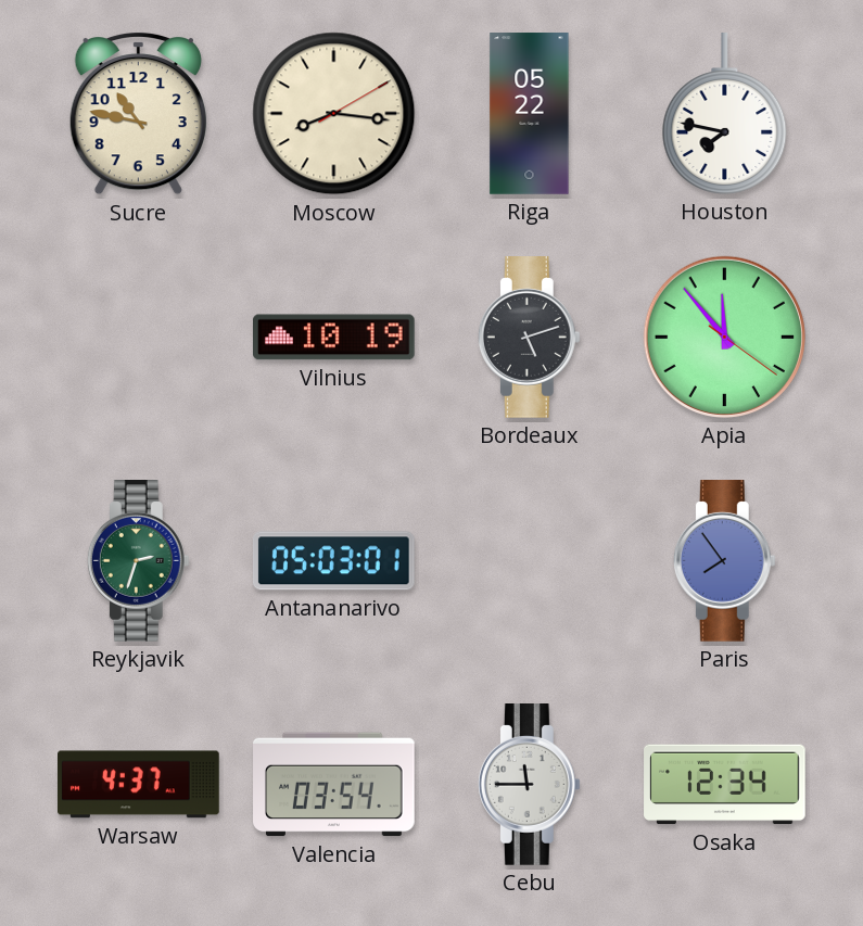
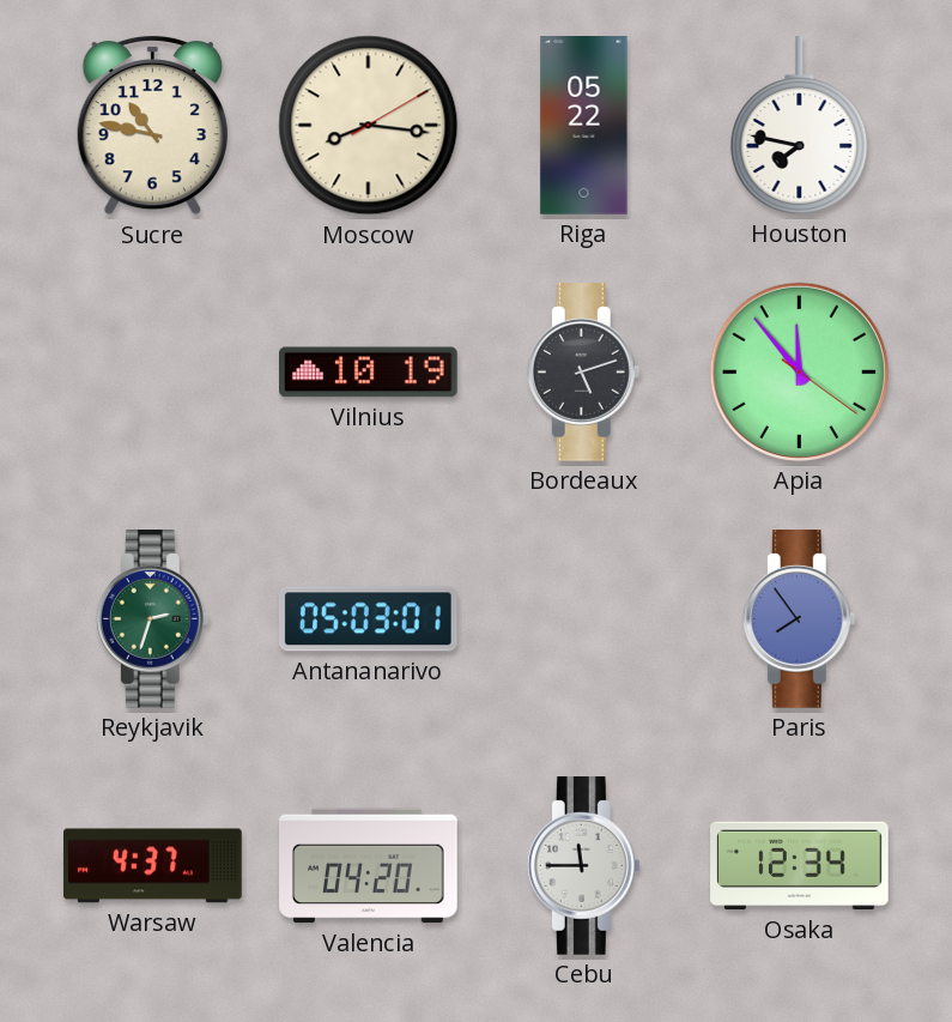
Valencia: 03:54 -> 04:20 (369, 866)
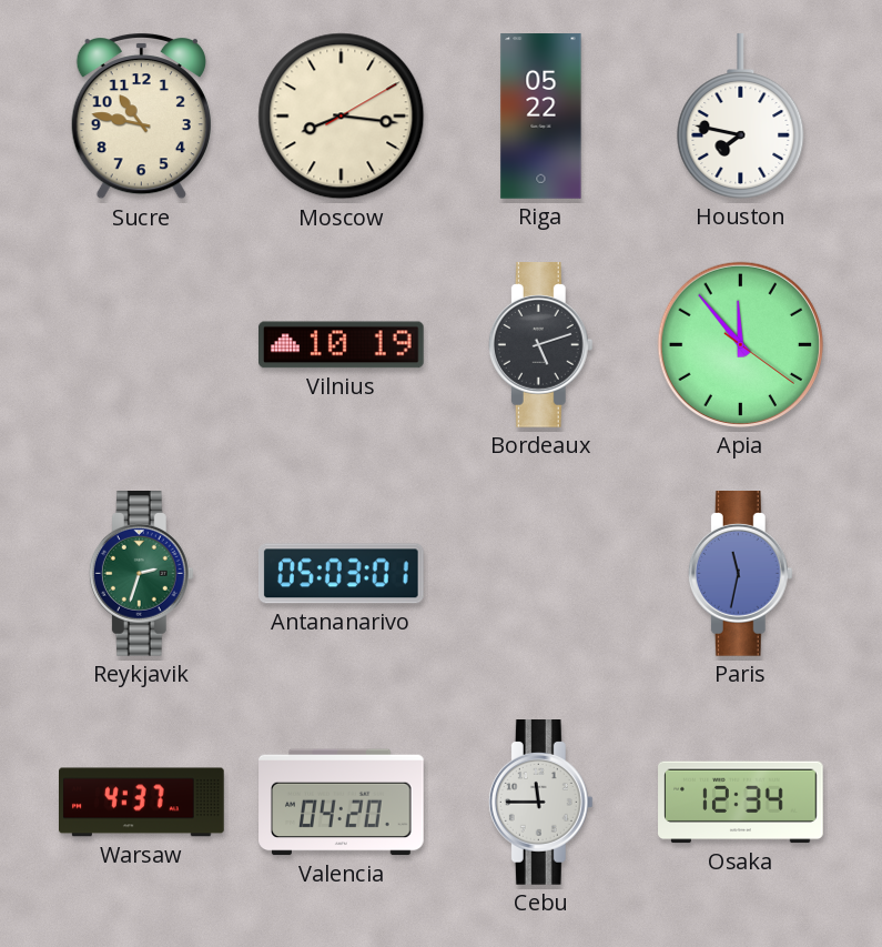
Paris: 7:54 -> 11:32 (740, 574)
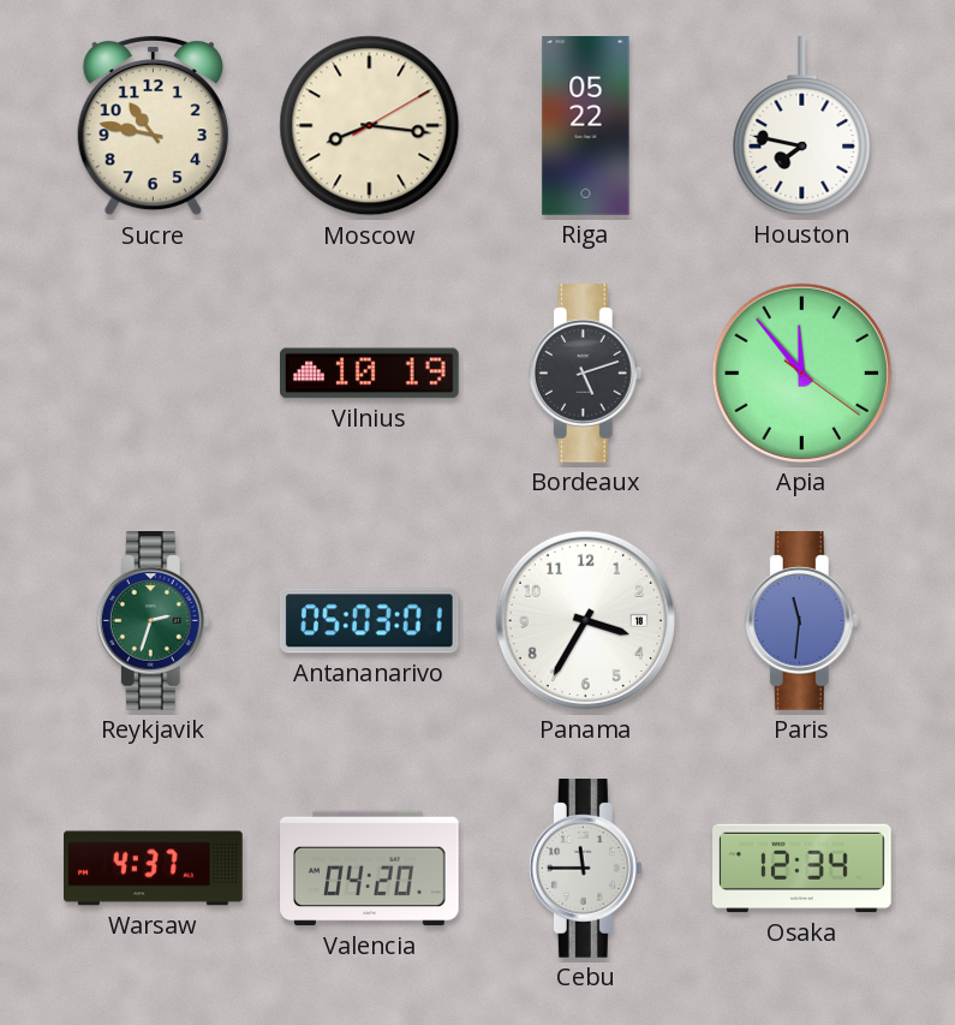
Panama: none -> 3:35 (585, 620)
Paris: 11:32 -> 11:31 (801, 621)
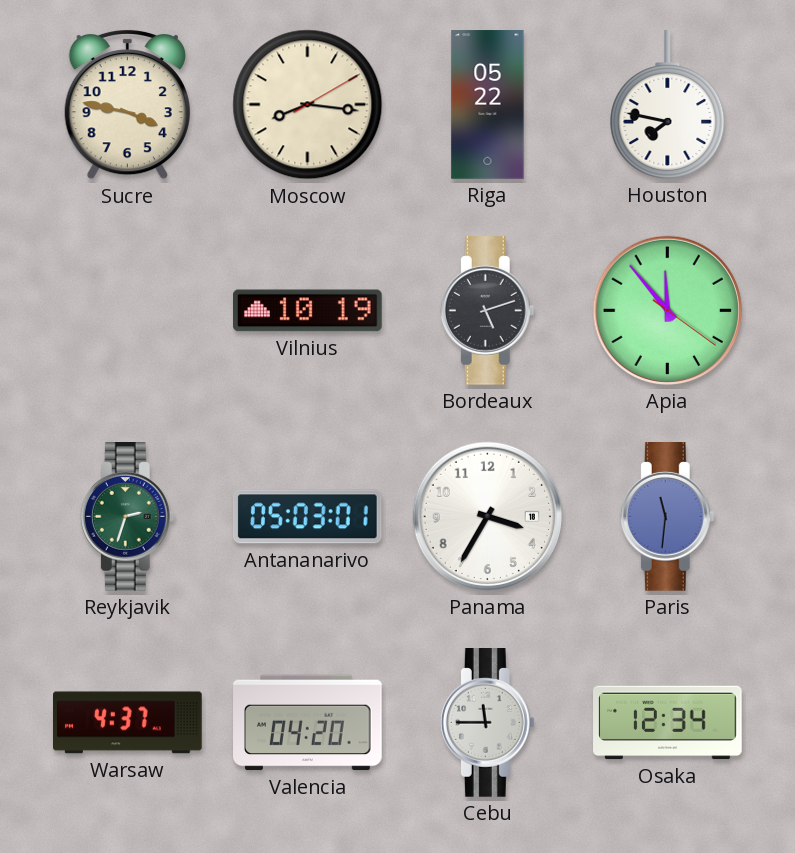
Sucre: 10:47 -> 3:47 (127, 104)
